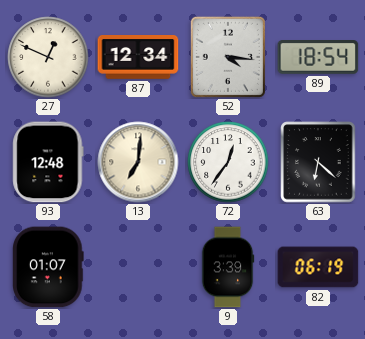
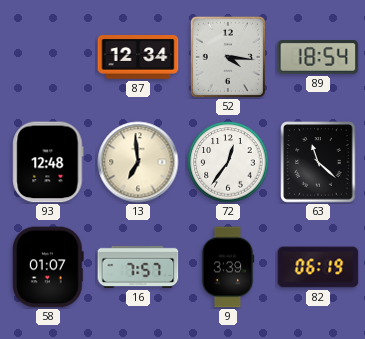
27: 12:49 -> none (48, 57)
13: 7:01 -> 6:59 (138, 162)
63: 6:22 -> 11:22 (318, 162)
16: none -> 7:57 (138, 267)
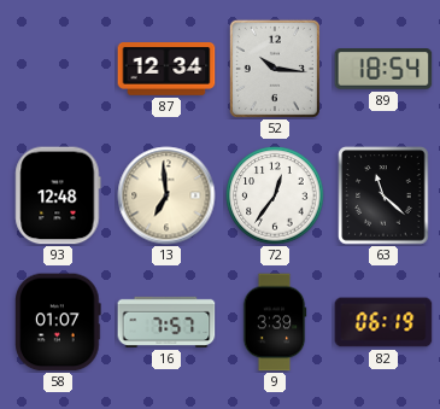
52: 4:16 -> 10:16 (275, 69)
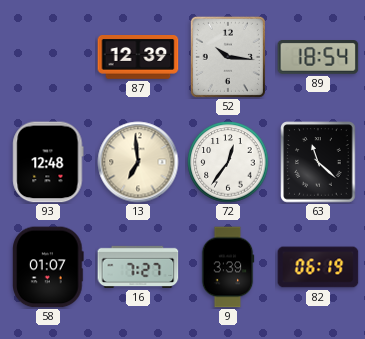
87: 12:34 -> 12:39 (138, 58)
16: 7:57 -> 7:27 (138, 267)
